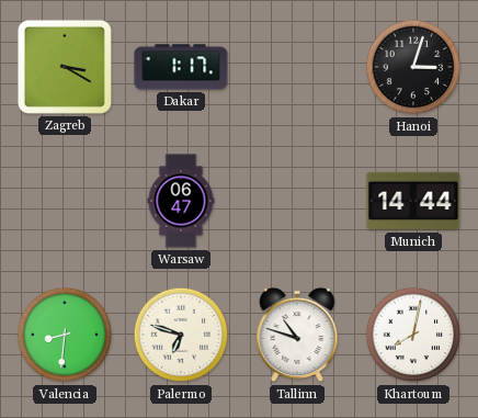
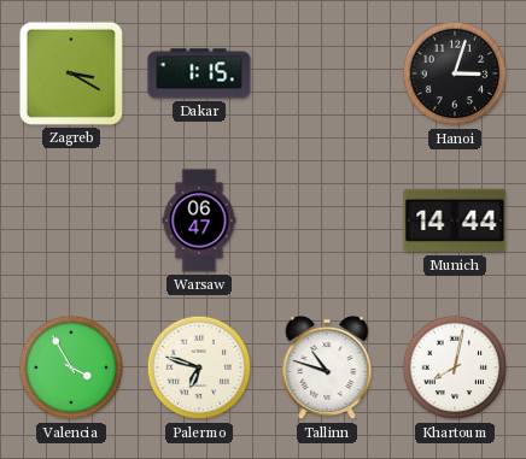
Dakar: 1:17 -> 1:15 (199, 73)
Valencia: 8:31 -> 3:55 (71, 367)
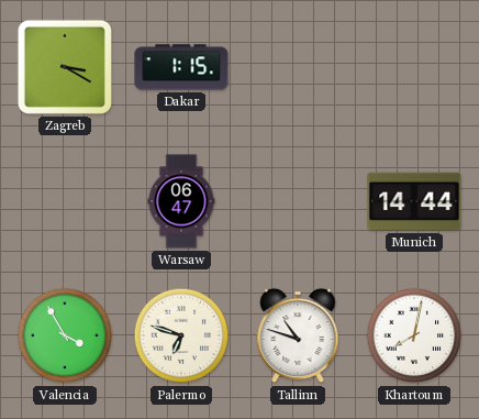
Hanoi: 3:03 -> none (455, 73)
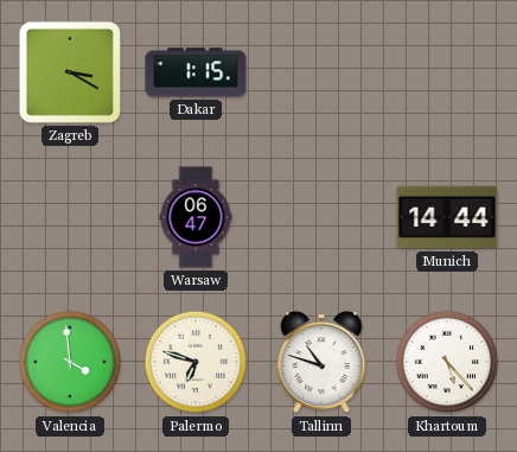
Valencia: 3:55 -> 3:59 (70, 362)
Khartoum: 8:02 -> 5:23 (447, 362)
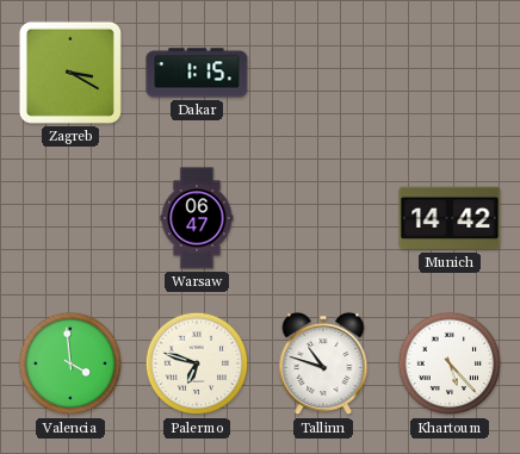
Munich: 14:44 -> 14:42 (450, 218)
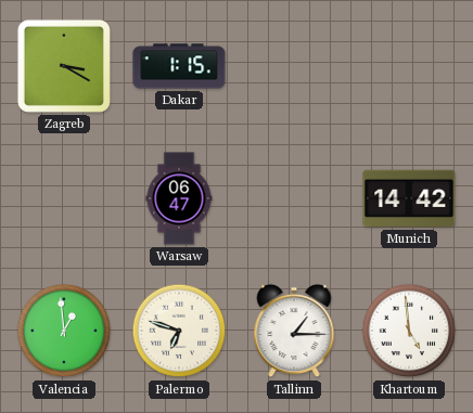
Valencia: 3:59 -> 12:59 (64, 331)
Tallinn: 10:48 -> 1:15 (294, 331)
Khartoum: 5:23 -> 4:59 (409, 331)
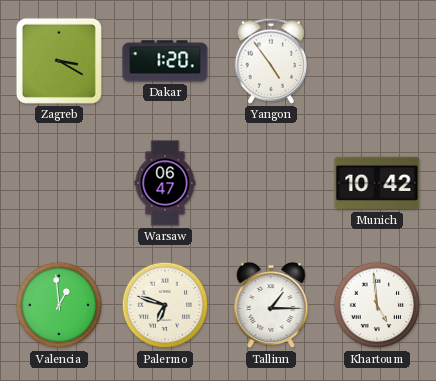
Dakar: 1:15 -> 1:20 (165, 61)
Yangon: none -> 4:54 (271, 61)
Munich: 14:42 -> 10:42 (377, 183)
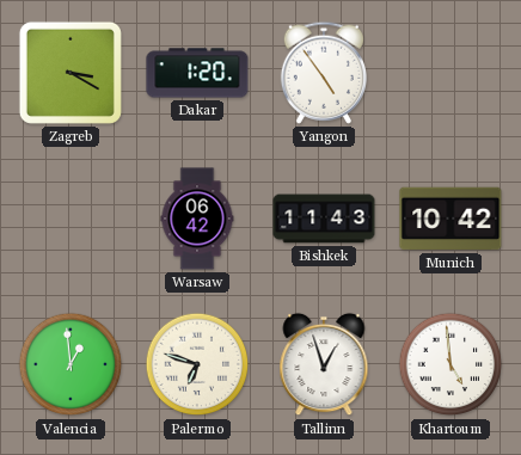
Warsaw: 06:47 -> 06:42 (197, 219)
Bishkek: none -> 11:43 (324, 219)
Tallinn: 1:15 -> 12:57 (324, 364)
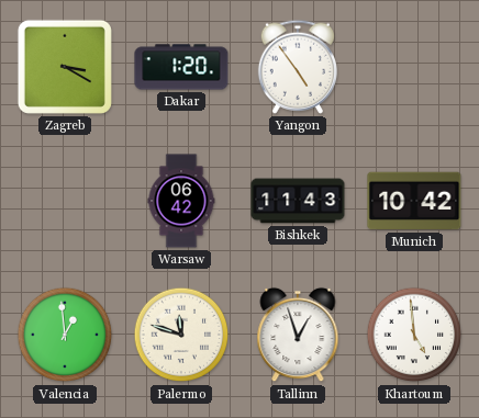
Palermo: 6:48 -> 11:48 (181, 335)
